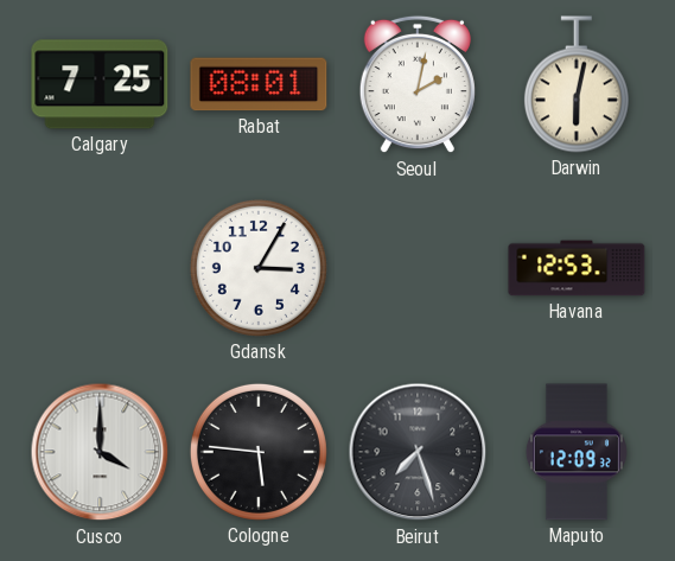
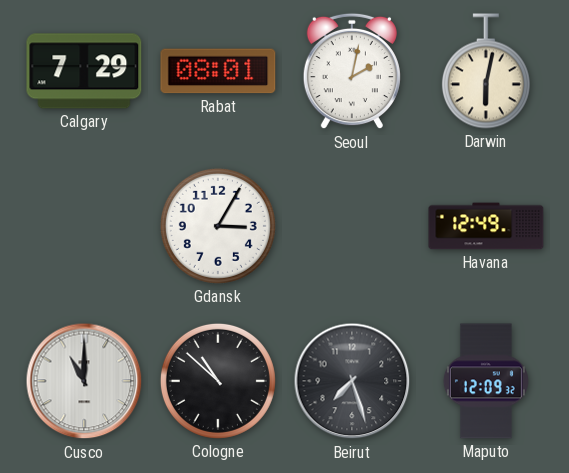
Calgary: 7:25 -> 7:29 (84, 71)
Havana: 12:53 -> 12:49 (486, 226)
Cusco: 4:00 -> 11:00 (84, 381)
Cologne: 5:46 -> 10:52 (218, 381)
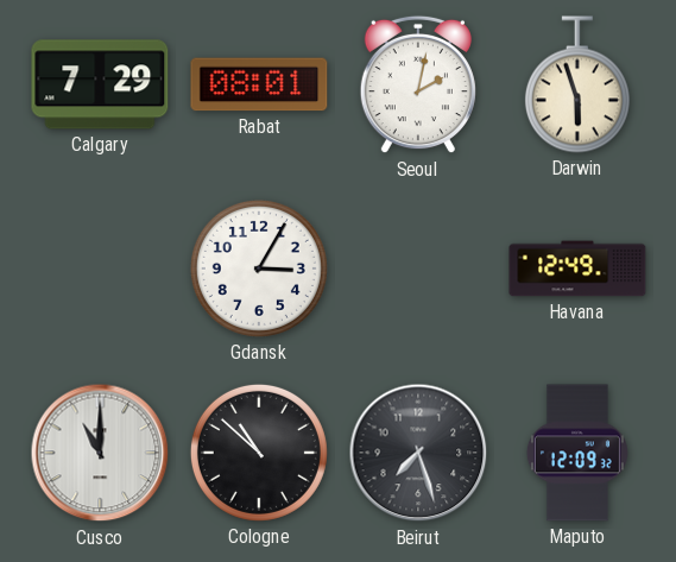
Darwin: 6:02 -> 5:57 (577, 84)
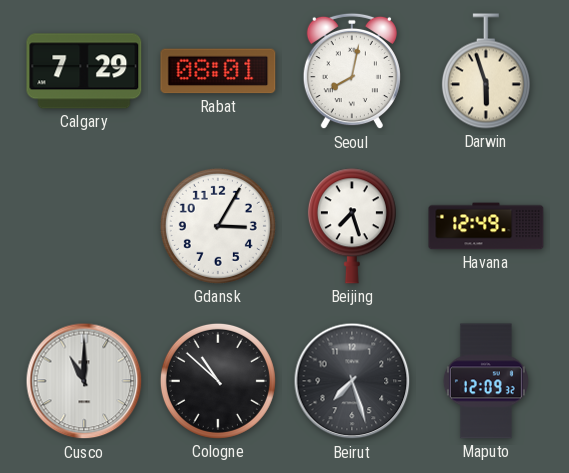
Seoul: 2:02 -> 8:02 (352, 71)
Beijing: none -> 7:27 (352, 226)
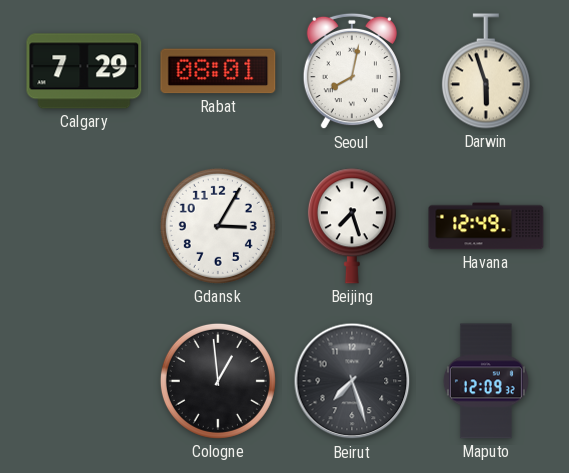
Cusco: 11:00 -> none (84, 381)
Cologne: 10:52 -> 12:59 (218, 381)
